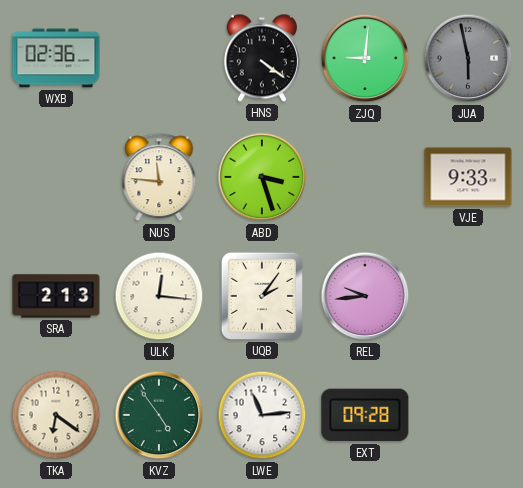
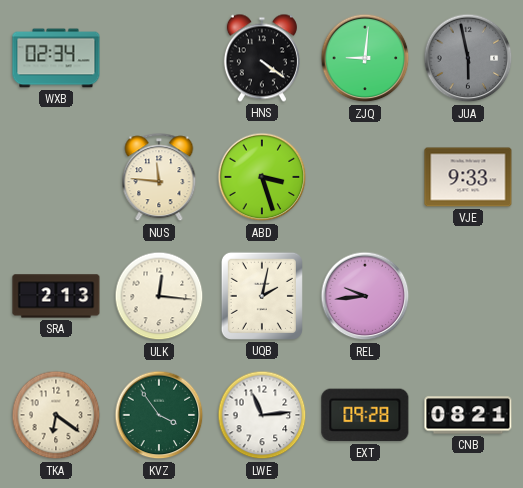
WXB: 02:36 -> 02:34 (56, 58)
UQB: 2:06 -> 2:02 (262, 296)
KVZ: 4:54 -> 3:54 (159, 415)
CNB: none -> 08:21 (468, 415)
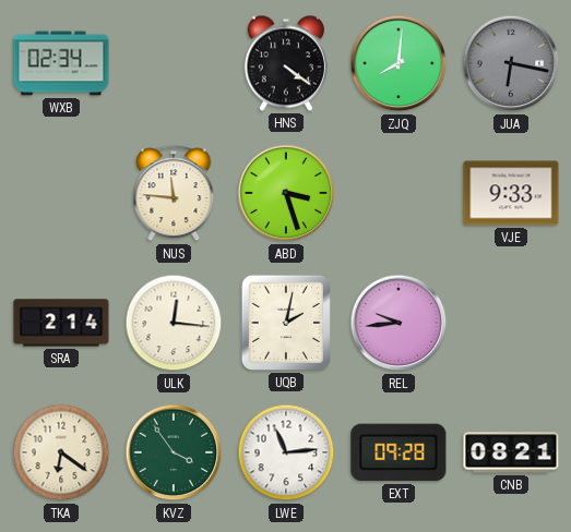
ZJQ: 9:01 -> 8:01 (398, 63)
JUA: 5:58 -> 6:17 (511, 63)
SRA: 2:13 -> 2:14 (61, 323)
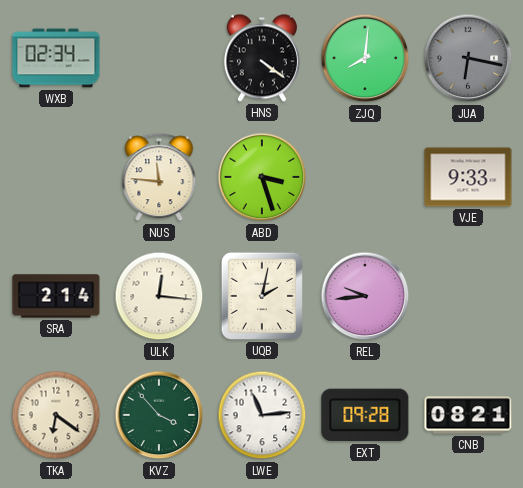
KVZ: 3:54 -> 3:53 (159, 415)
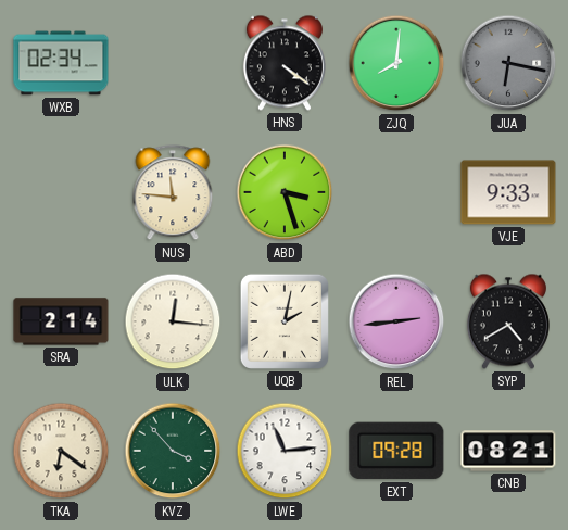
REL: 9:44 -> 2:44 (396, 321)
SYP: none -> 4:40 (508, 321)
